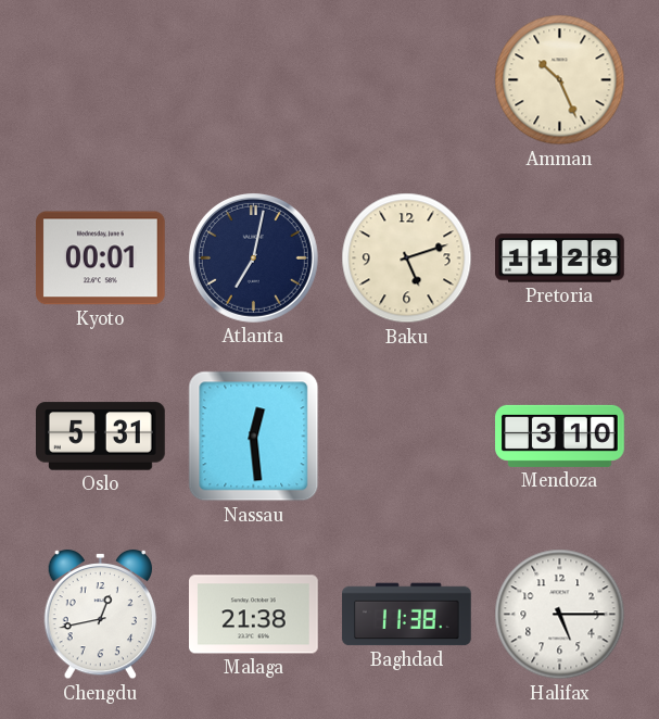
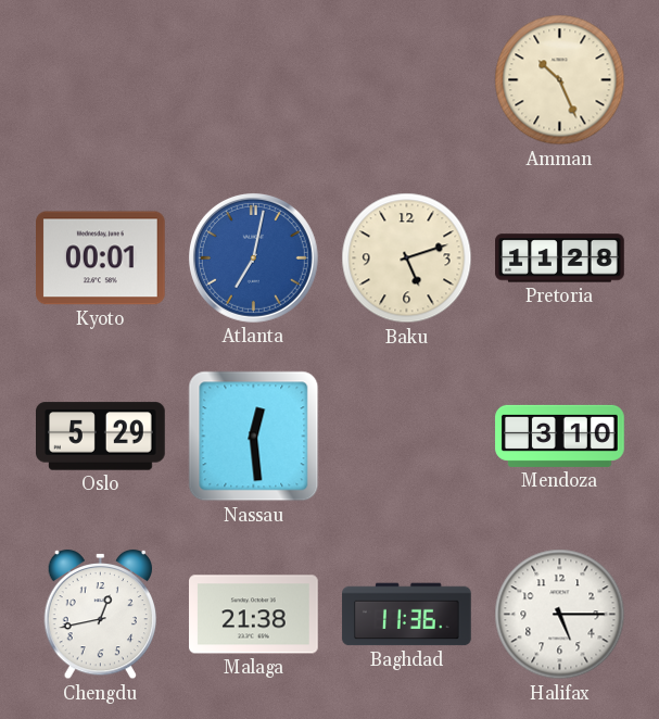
Atlanta dial: navy -> blue (253, 257)
Oslo: 5:31 -> 5:29 (101, 437)
Baghdad: 11:38 -> 11:36 (407, 615)
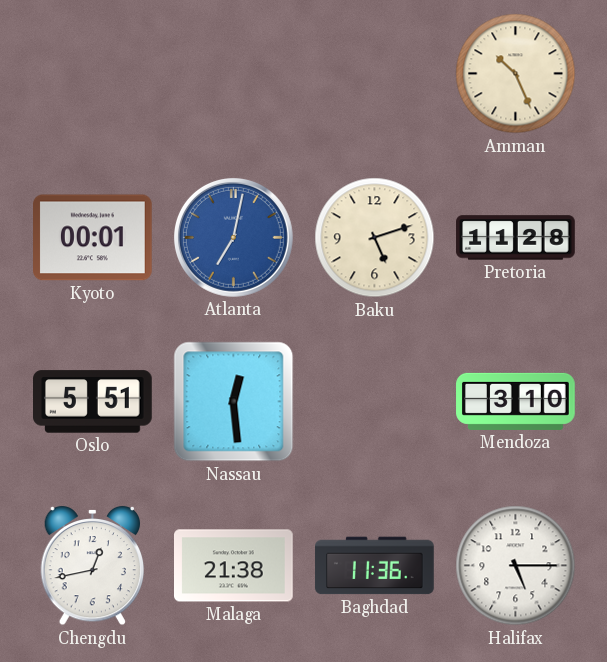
Oslo: 5:29 -> 5:51 (93, 402)
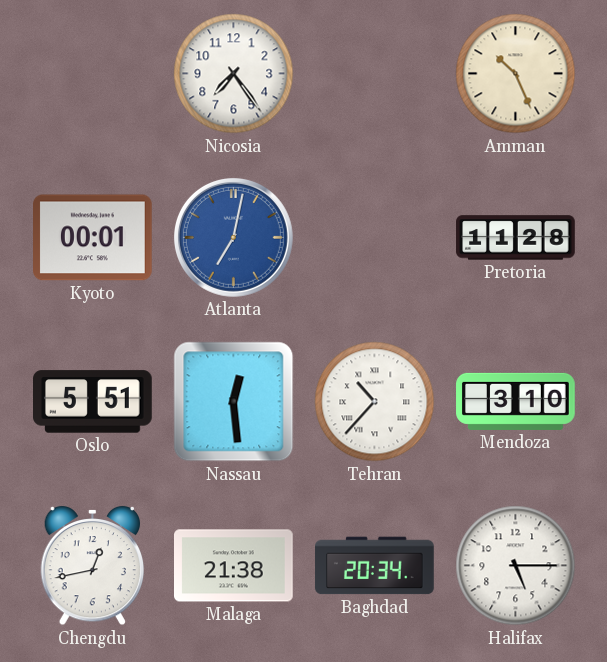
Nicosia: none -> 7:24 (234, 74)
Baku: 5:12 -> none (375, 238)
Tehran: none -> 10:37 (375, 402)
Baghdad: 11:36 -> 20:34 (375, 566)
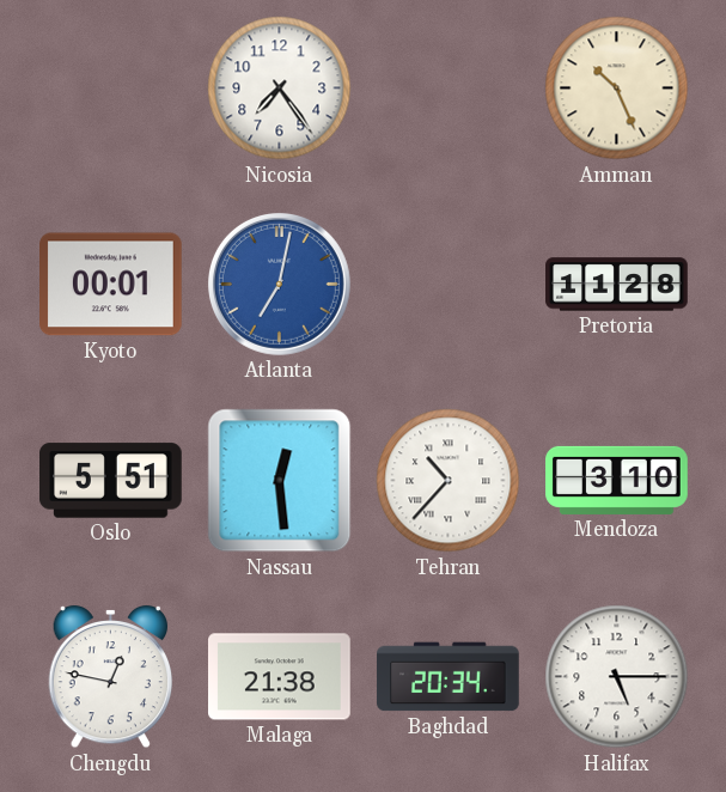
Chengdu: 12:43 -> 12:47 (110, 677)
